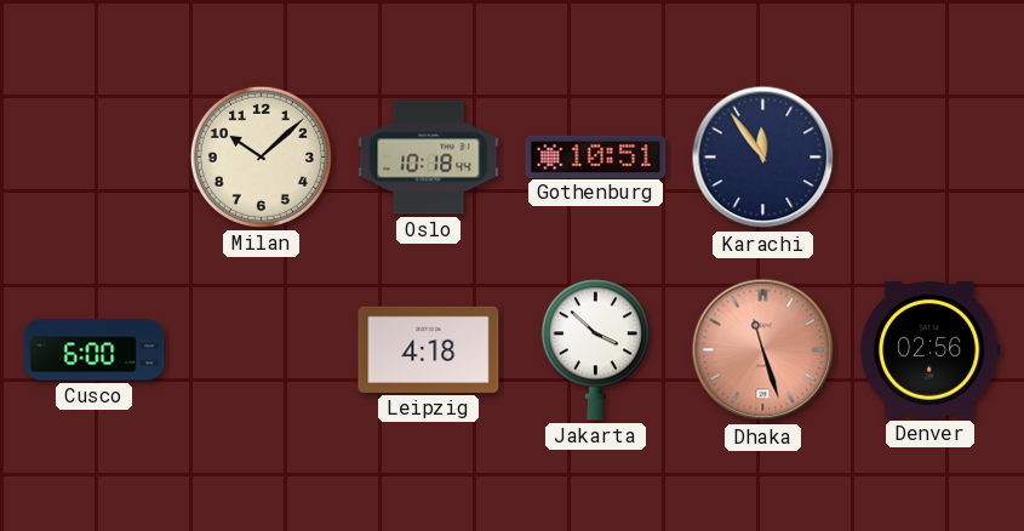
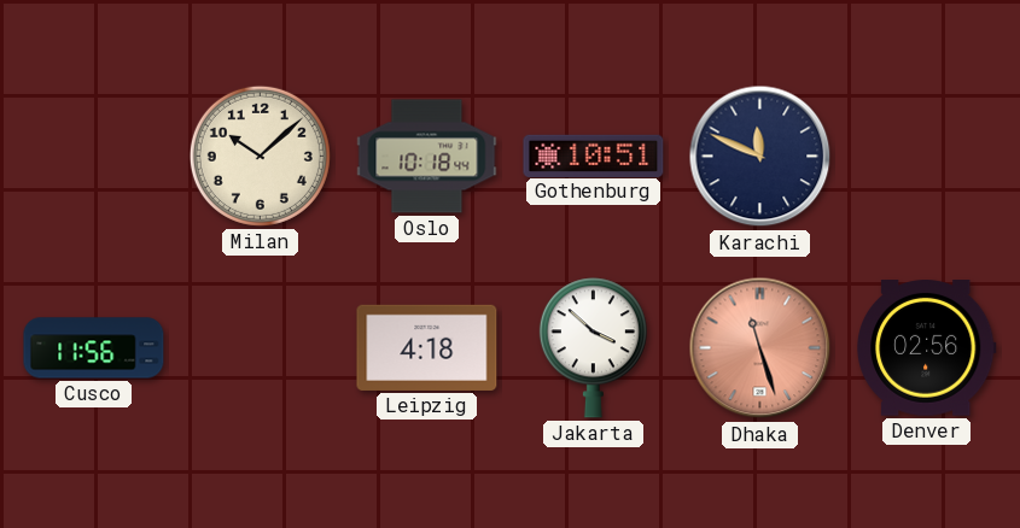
Karachi: 11:54 -> 11:49 (760, 157)
Cusco: 6:00 -> 11:56 (94, 348)
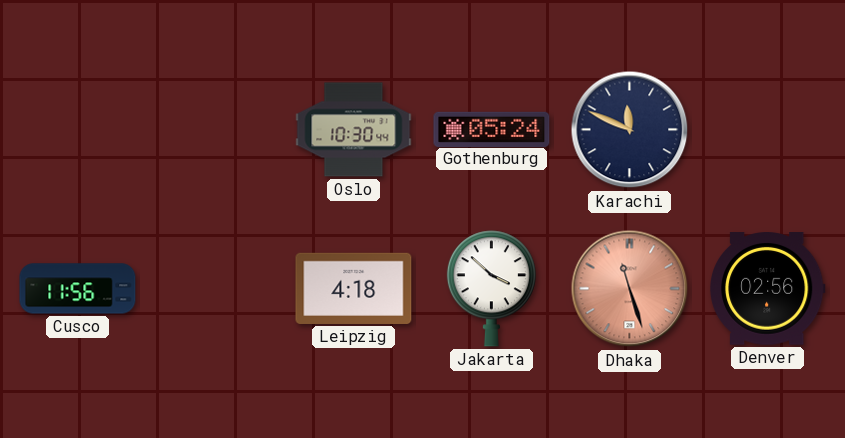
Milan: 10:08 -> none (260, 156)
Oslo: 10:18 -> 10:30 (354, 130)
Gothenburg: 10:51 -> 05:24 (492, 129)
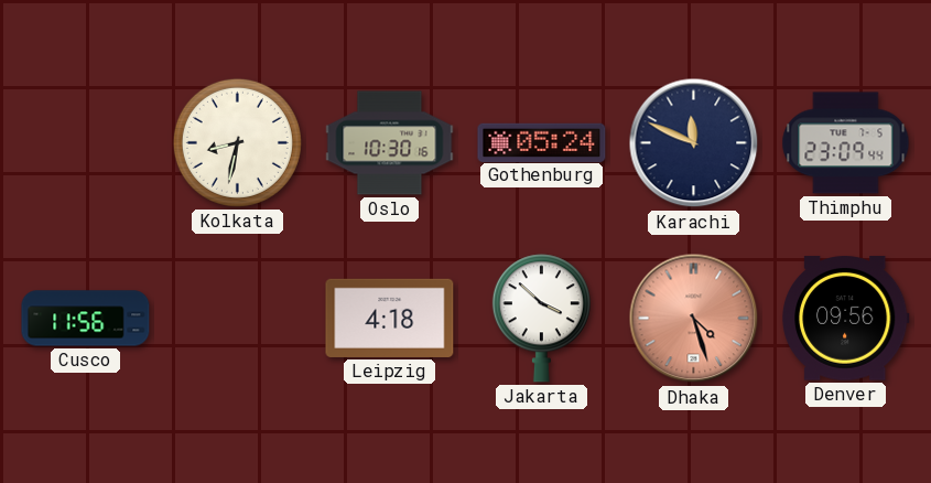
Kolkata: none -> 8:32 (237, 142)
Oslo: 10:30:44 -> 10:30:16 (390, 143)
Thimphu: none -> 23:09 (846, 143)
Dhaka: 11:27 -> 4:27 (694, 319)
Denver: 02:56 -> 09:56 (845, 319)
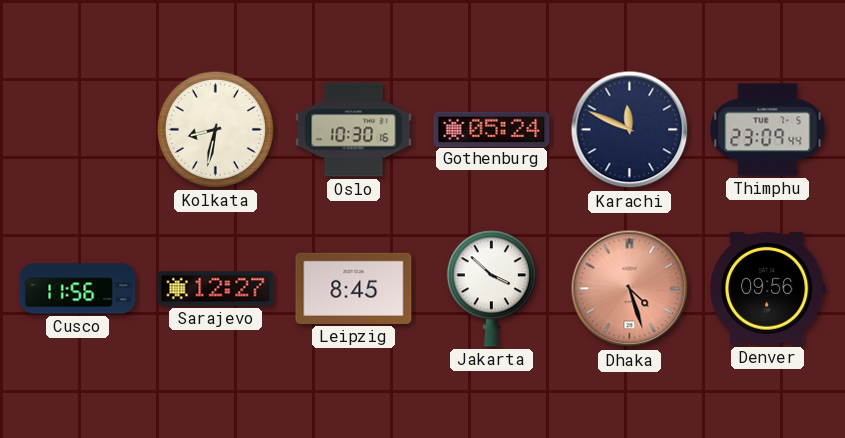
Sarajevo: none -> 12:27 (216, 289)
Leipzig: 4:18 -> 8:45 (354, 288)
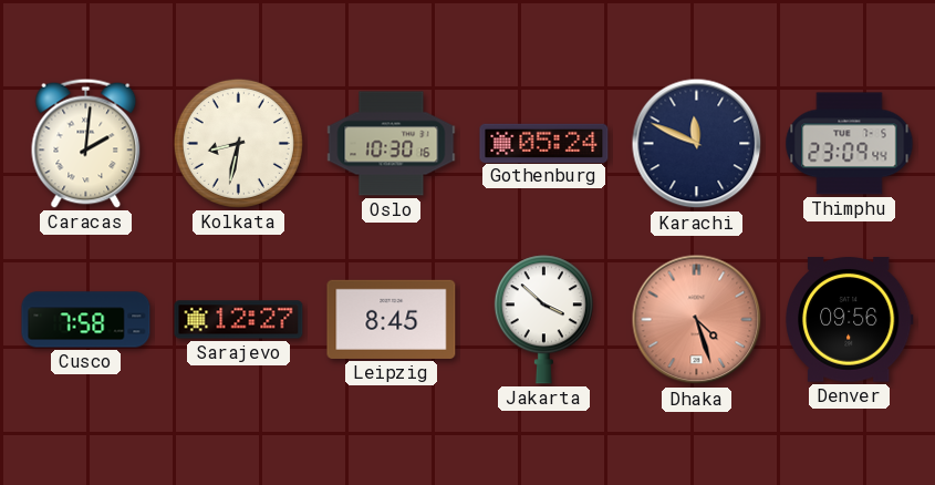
Caracas: none -> 2:01 (86, 143)
Cusco: 11:56 -> 7:58 (86, 320)
